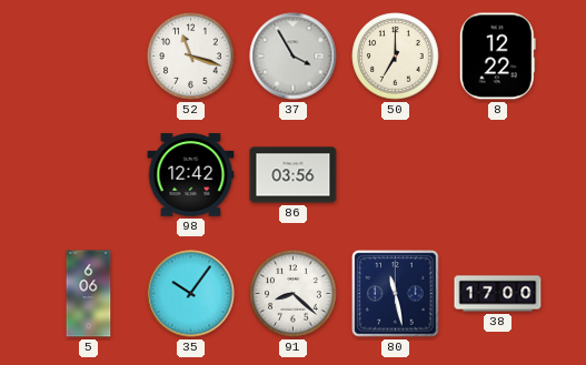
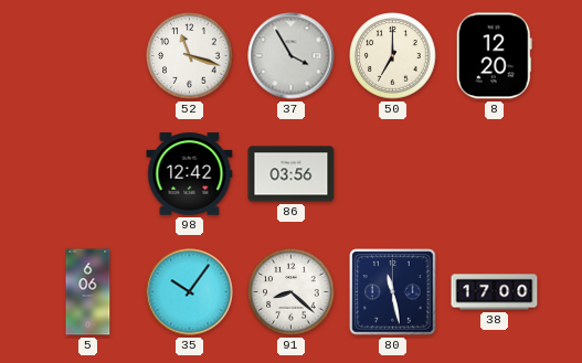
8: 12:22 -> 12:20 (494, 56)
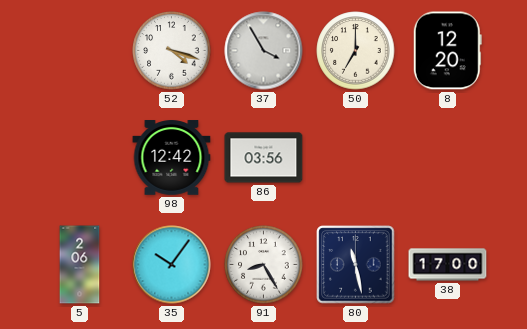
52: 11:18 -> 4:18 (172, 51)
5: 6:06 -> 2:06 (80, 265)
91: 8:22 -> 8:25 (264, 265)
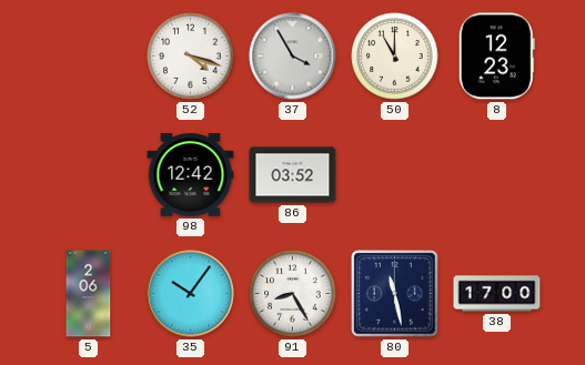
50: 7:00 -> 11:00 (395, 57)
8: 12:20 -> 12:23 (496, 57)
86: 03:56 -> 03:52 (293, 175)
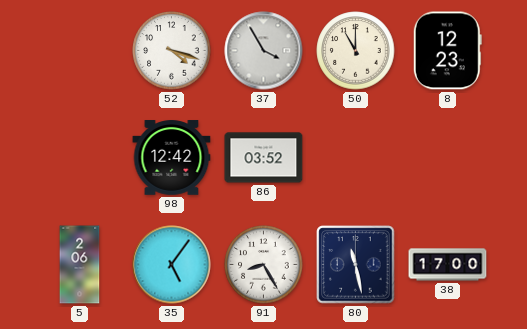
35: 10:06 -> 5:06 (172, 265)
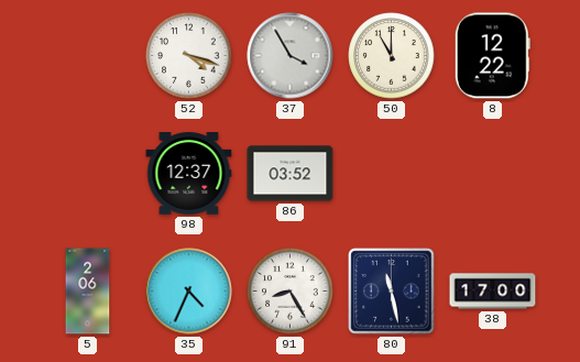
8: 12:23 -> 12:22 (492, 56)
98: 12:42 -> 12:37 (189, 174)
35: 5:06 -> 4:34 (189, 292)
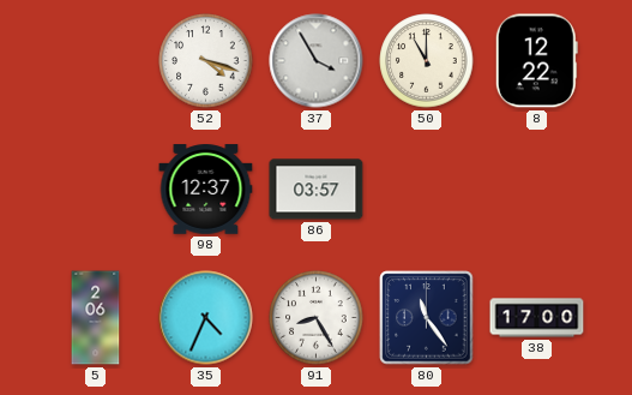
86: 03:52 -> 03:57 (317, 190)
80: 11:28 -> 11:24 (427, 318)
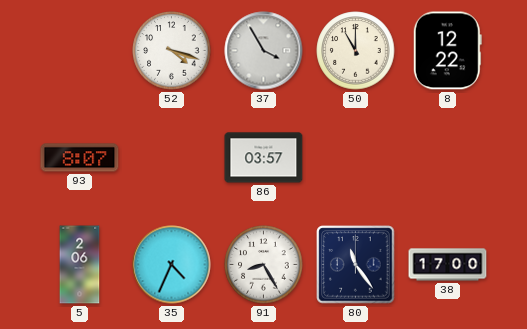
93: none -> 8:07 (80, 158)
98: 12:37 -> none (206, 190)
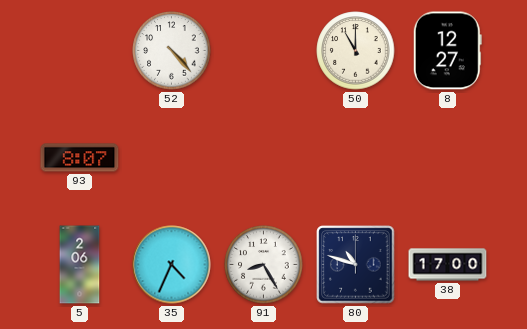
52: 4:18 -> 4:23 (172, 51)
37: 3:55 -> none (264, 51)
8: 12:22 -> 12:27 (447, 51)
86: 03:57 -> none (264, 158)
80: 11:24 -> 10:48 (356, 265)
